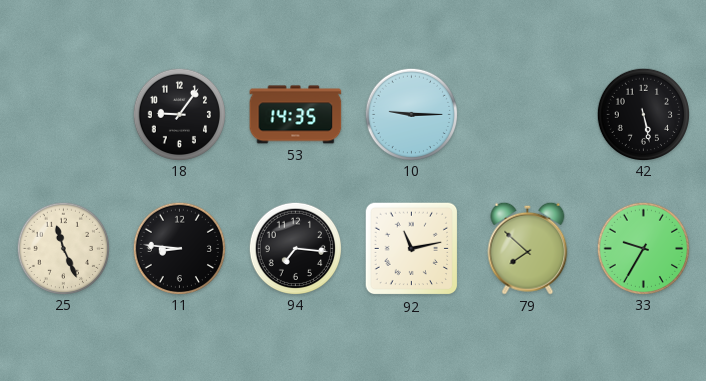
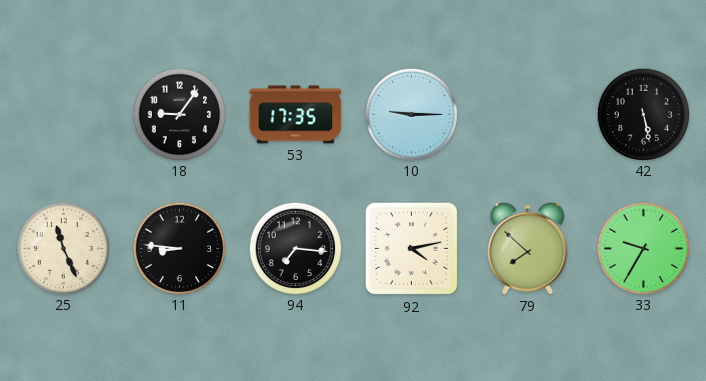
53: 14:35 -> 17:35 (296, 115)
92: 11:13 -> 4:13 (412, 249)
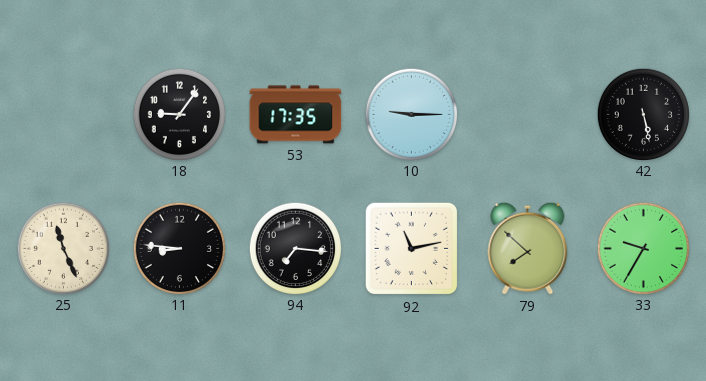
92: 4:13 -> 11:13 (412, 249)
